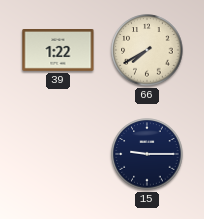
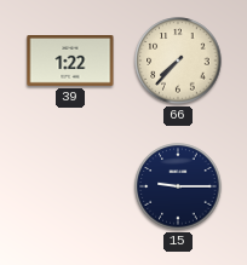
66: 7:40 -> 7:37 (178, 61)
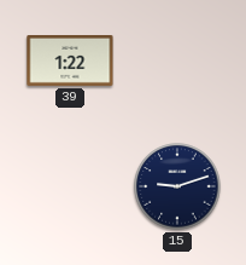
66: 7:37 -> none (178, 61)
15: 9:15 -> 9:12 (177, 186)
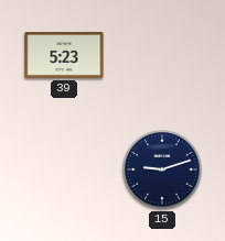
39: 1:22 -> 5:23 (64, 56)
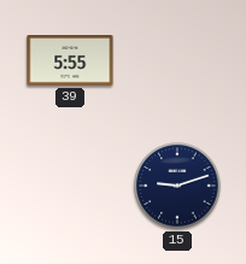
39: 5:23 -> 5:55 (70, 61)
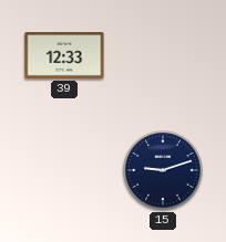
39: 5:55 -> 12:33 (64, 56)
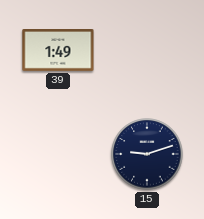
39: 12:33 -> 1:49 (58, 51)
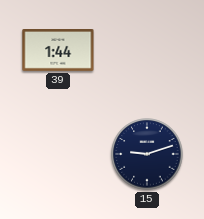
39: 1:49 -> 1:44 (58, 51)
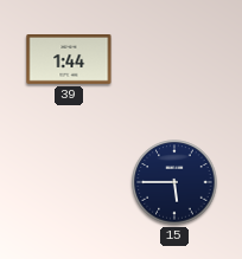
15: 9:12 -> 5:45 (174, 182)
